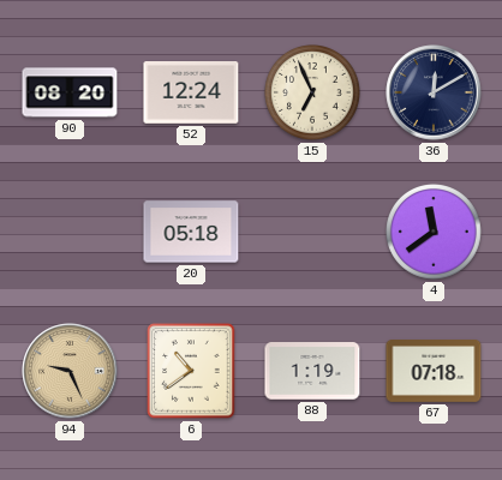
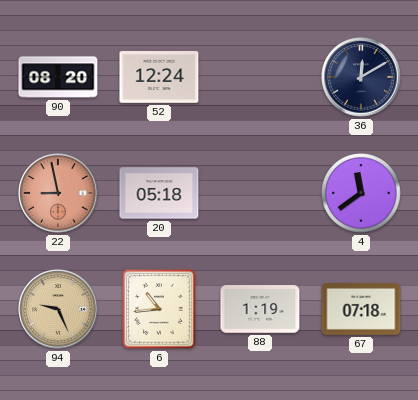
15: 6:56 -> none (313, 94)
22: none -> 8:58 (58, 193)
6: 10:39 -> 10:44 (159, 309)
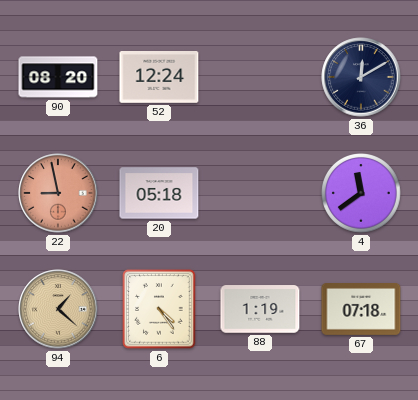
94: 9:26 -> 1:22 (58, 309)
6: 10:44 -> 4:24 (159, 309)
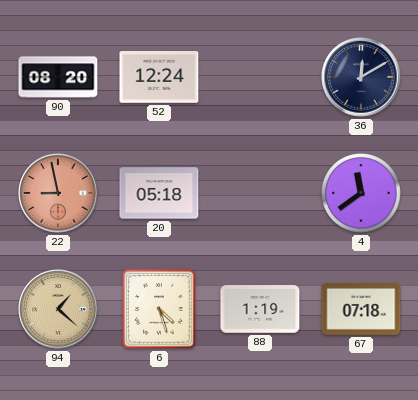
6: 4:24 -> 4:27 (159, 309)
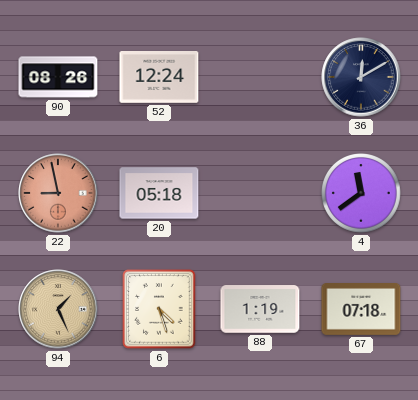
90: 08:20 -> 08:26 (58, 77)
94: 1:22 -> 1:26 (58, 309)
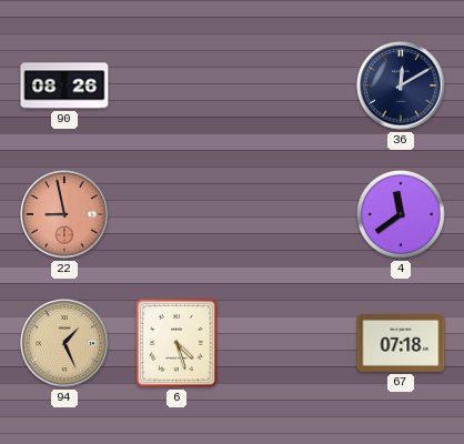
52: 12:24 -> none (159, 78)
20: 05:18 -> none (159, 193)
88: 1:19 -> none (260, 309)
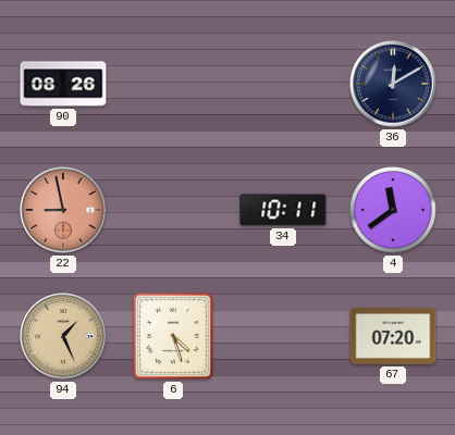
34: none -> 10:11 (283, 210)
67: 07:18 -> 07:20 (393, 337)
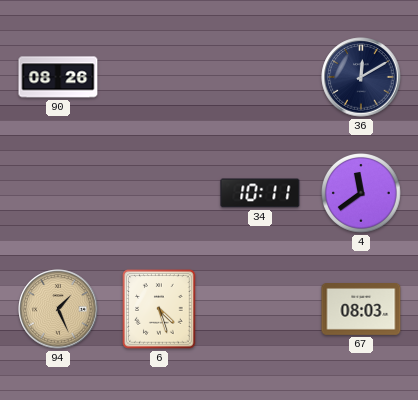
22: 8:58 -> none (63, 210)
67: 07:20 -> 08:03 (361, 310)
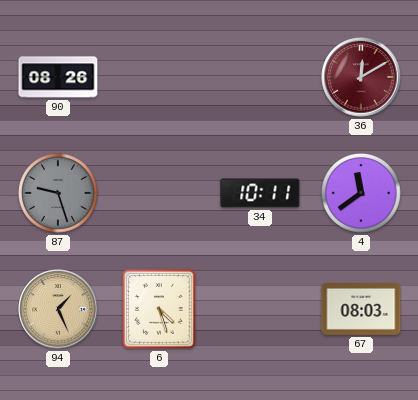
36 dial: navy -> burgundy (361, 77)
87: none -> 9:27 (59, 194)
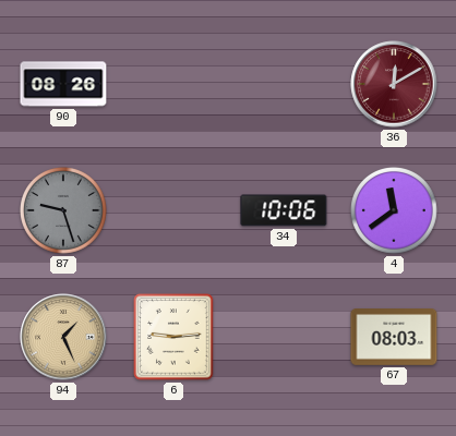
34: 10:11 -> 10:06 (284, 210)
6: 4:27 -> 9:14 (173, 337)
